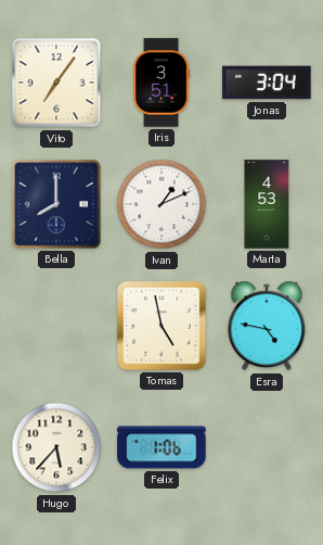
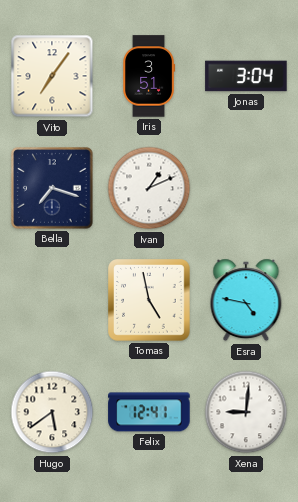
Bella: 8:00 -> 7:18 (53, 189)
Marta: 4:53 -> none (267, 204)
Hugo: 5:37 -> 5:39 (52, 412)
Felix: 1:06 -> 12:41 (149, 412)
Xena: none -> 9:01 (246, 412)
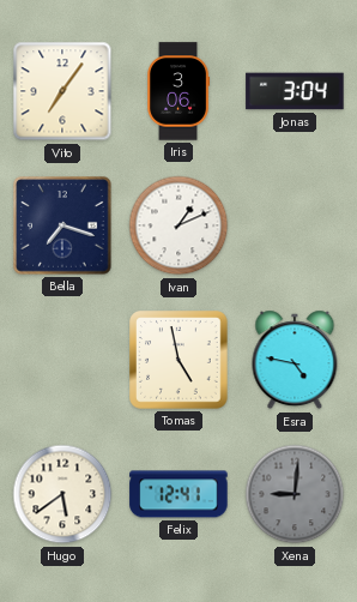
Iris: 3:51 -> 3:06 (179, 91)
Xena dial: white -> grey (295, 494)
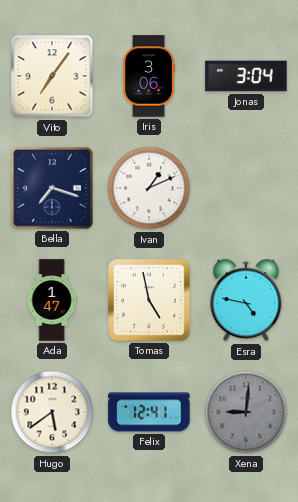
Ada: none -> 1:47 (52, 300)
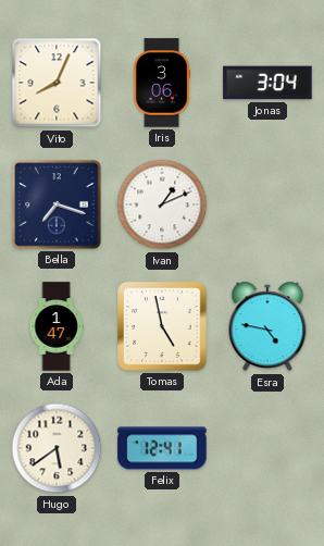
Vito: 7:06 -> 8:04 (57, 83)
Xena: 9:01 -> none (246, 412)
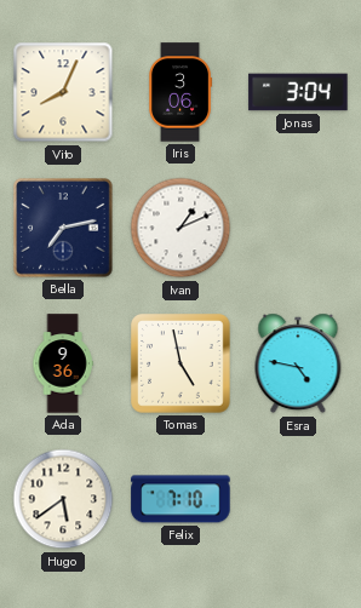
Bella: 7:18 -> 7:13 (64, 229)
Ada: 1:47 -> 9:36 (63, 363)
Felix: 12:41 -> 7:10 (180, 499)
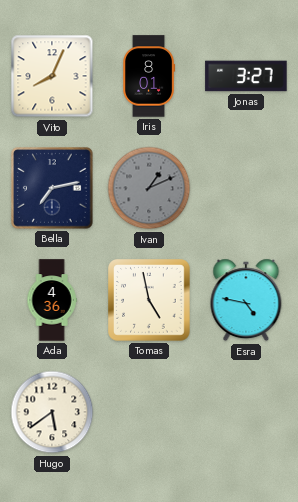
Iris: 3:06 -> 8:01 (149, 76)
Jonas: 3:04 -> 3:27 (246, 76)
Ivan dial: white -> grey (149, 188)
Ada: 9:36 -> 4:36 (52, 300)
Felix: 7:10 -> none (180, 499)
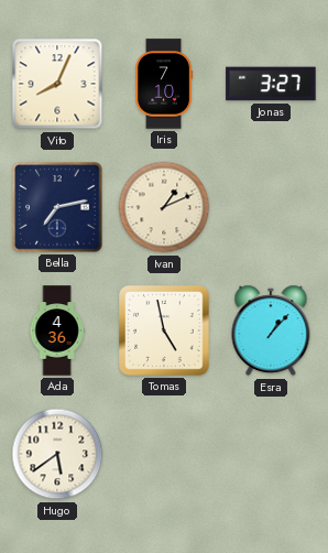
Iris: 8:01 -> 7:10 (164, 84)
Ivan dial: grey -> cream (164, 207)
Esra: 4:47 -> 1:07 (271, 330)
